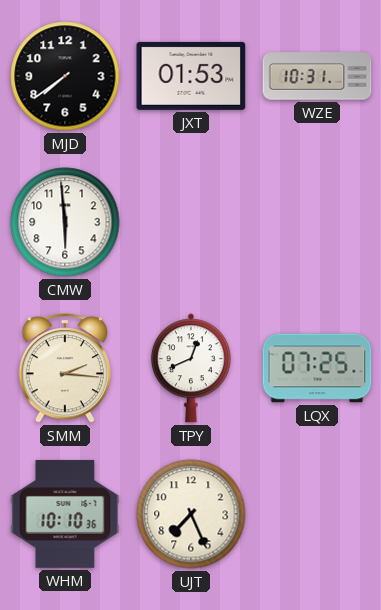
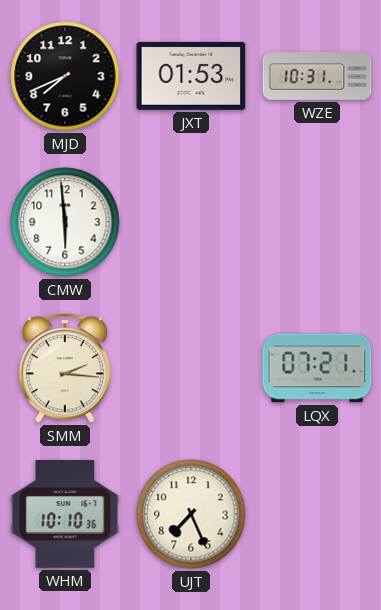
MJD: 7:39 -> 7:41 (65, 76)
TPY: 12:41 -> none (191, 368)
LQX: 07:25 -> 07:21 (317, 368)
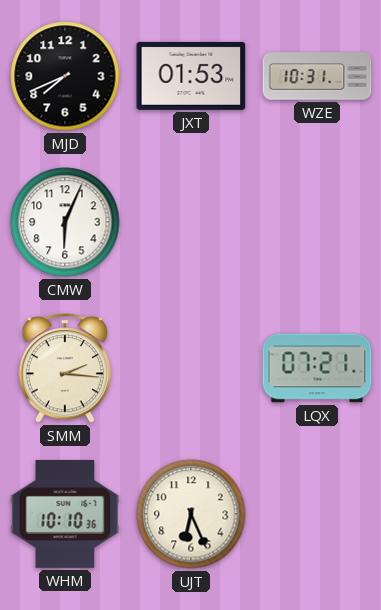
CMW: 5:59 -> 6:04 (65, 222)
UJT: 7:26 -> 6:26 (191, 514)
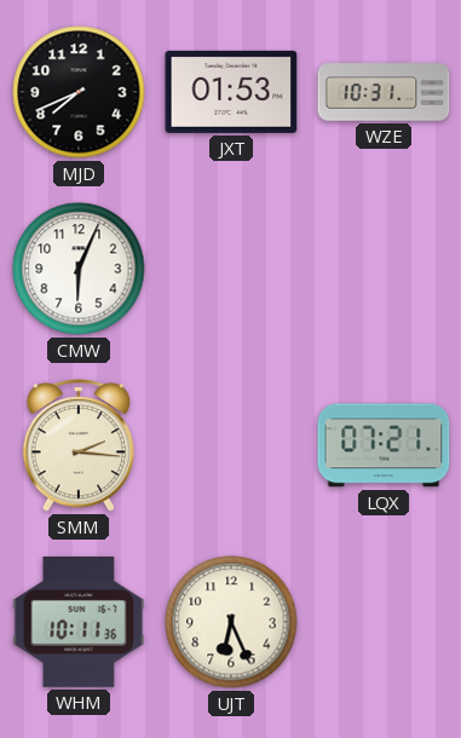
WHM: 10:10 -> 10:11 (79, 622)
